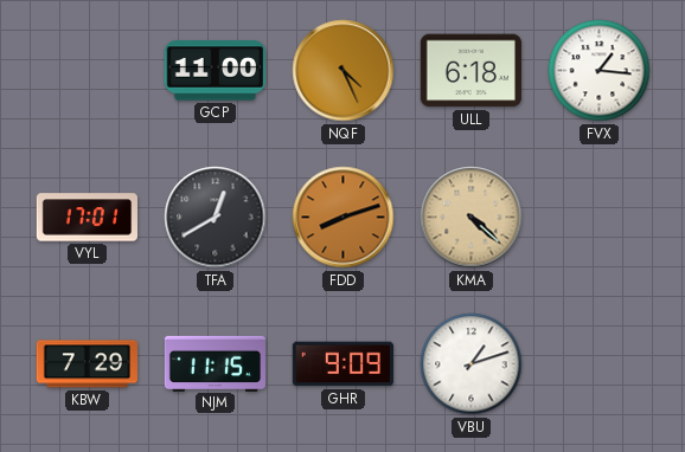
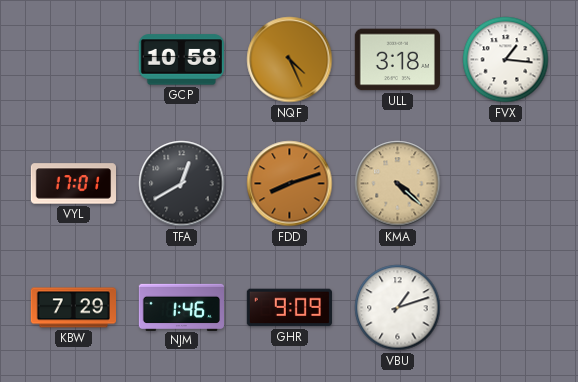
GCP: 11:00 -> 10:58 (181, 60)
ULL: 6:18 -> 3:18 (397, 60)
NJM: 11:15 -> 1:46 (181, 307)
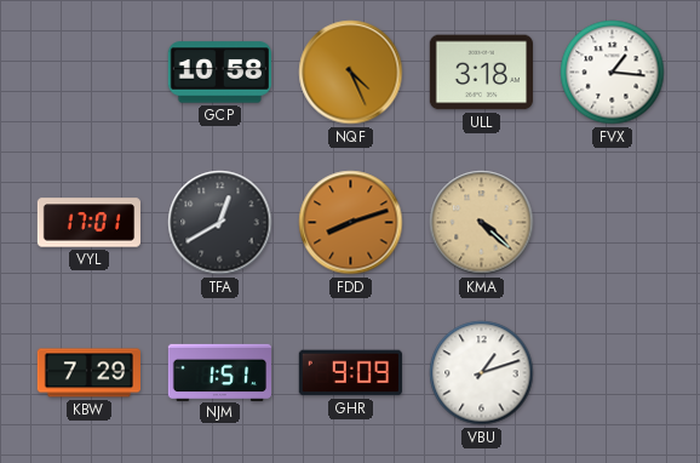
NJM: 1:46 -> 1:51 (219, 372)
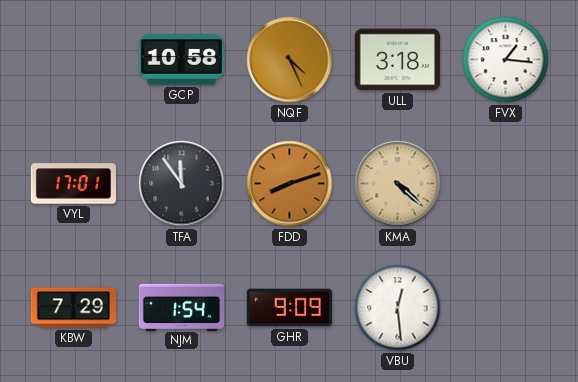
TFA: 12:40 -> 11:54 (182, 184)
NJM: 1:51 -> 1:54 (181, 307)
VBU: 1:12 -> 12:29 (398, 308)
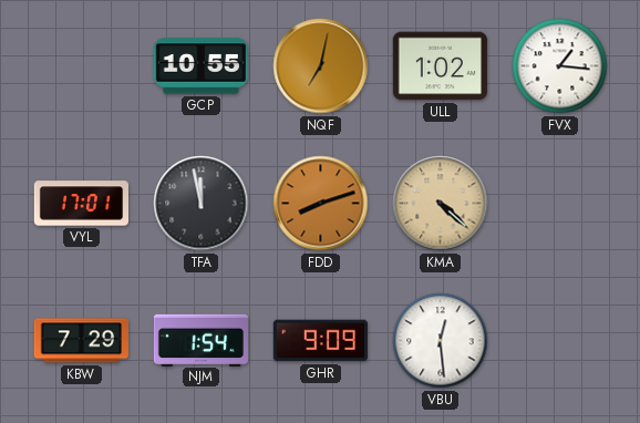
GCP: 10:58 -> 10:55 (200, 66)
NQF: 4:26 -> 7:02 (321, 66)
ULL: 3:18 -> 1:02 (440, 66)
TFA: 11:54 -> 11:58 (202, 204)
